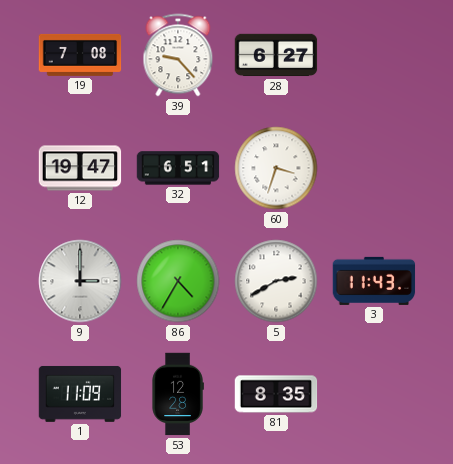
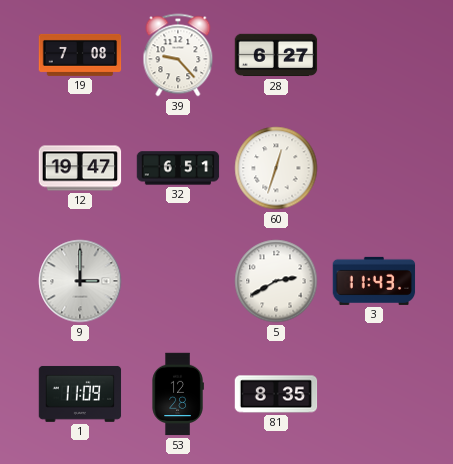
60: 3:33 -> 12:33 (276, 168)
86: 4:35 -> none (178, 281)
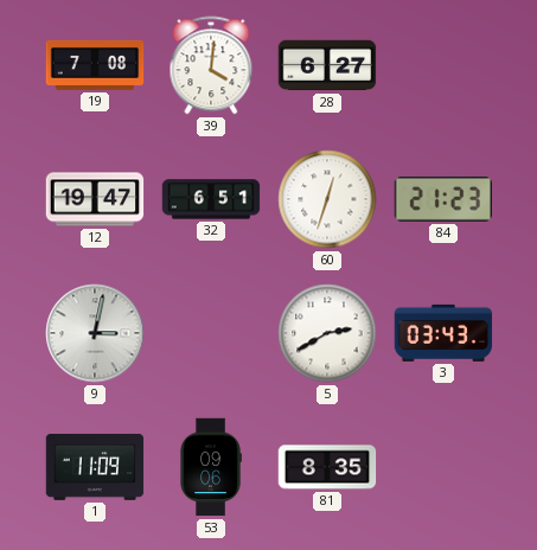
39: 9:23 -> 4:01 (211, 65)
84: none -> 21:23 (442, 199)
9: 3:00 -> 3:02 (95, 333)
3: 11:43 -> 03:43 (443, 333)
53: 12:28 -> 09:06 (211, 467)
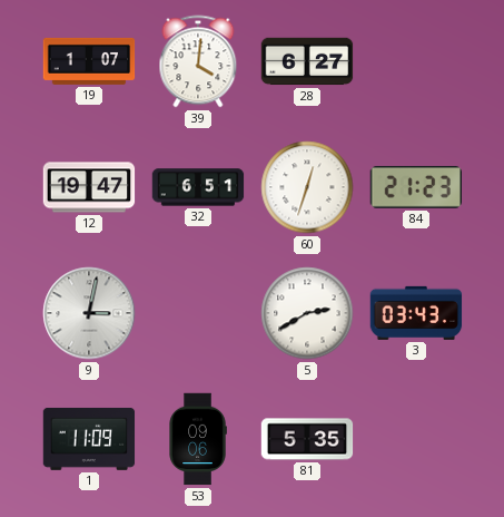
19: 7:08 -> 1:07 (89, 61)
81: 8:35 -> 5:35 (307, 439)
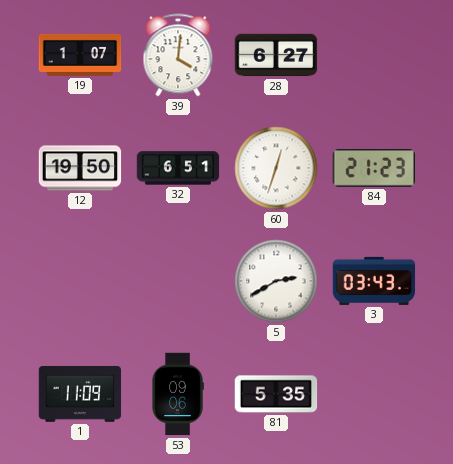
12: 19:47 -> 19:50 (80, 168)
9: 3:02 -> none (89, 313)
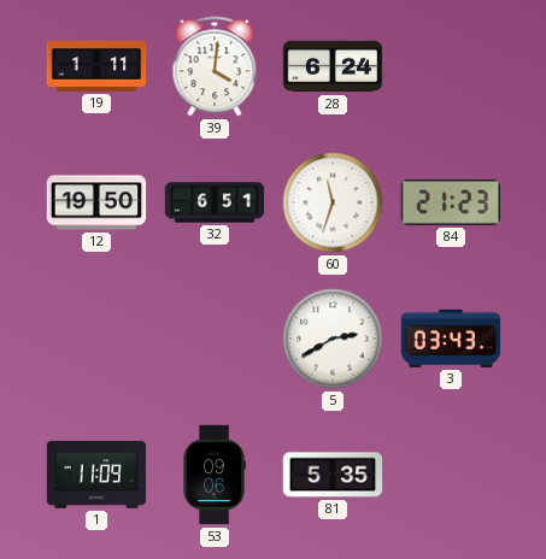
19: 1:07 -> 1:11 (96, 66)
28: 6:27 -> 6:24 (333, 66)
60: 12:33 -> 11:33 (333, 202)
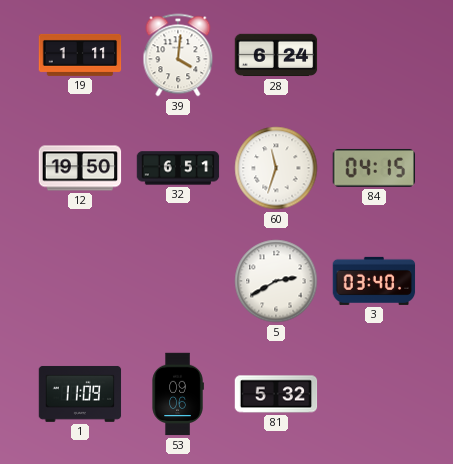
84: 21:23 -> 04:15 (373, 168)
3: 03:43 -> 03:40 (374, 281)
81: 5:35 -> 5:32 (276, 394)
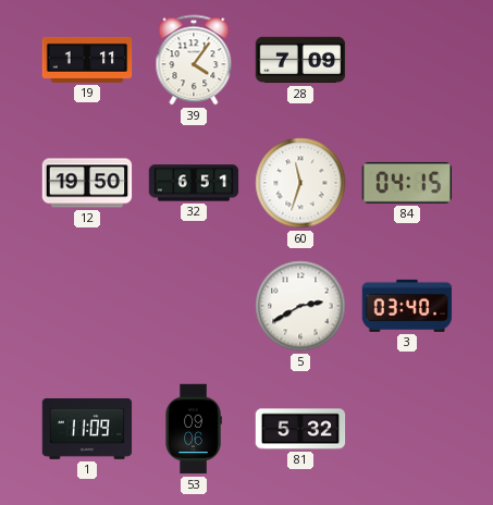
39: 4:01 -> 4:06 (194, 60)
28: 6:24 -> 7:09 (300, 60)
